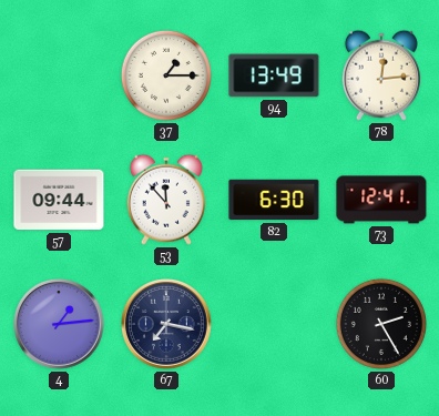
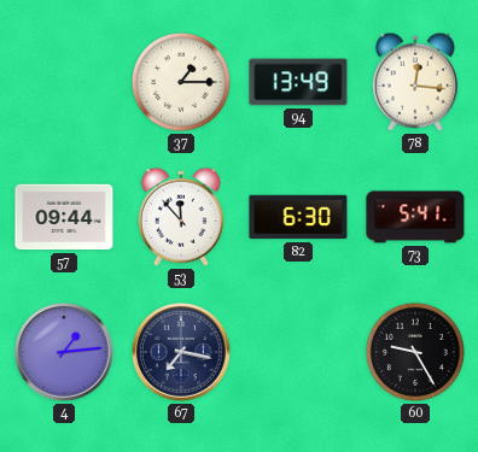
78: 12:14 -> 12:16 (415, 82)
73: 12:41 -> 5:41 (415, 217)
60: 2:25 -> 9:25 (415, 352)
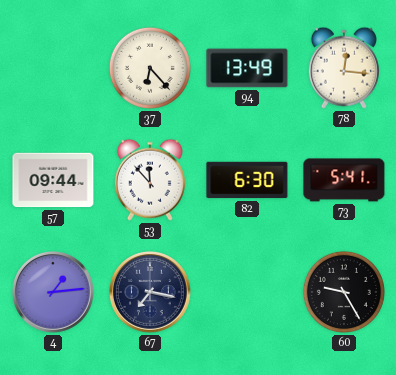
37: 1:15 -> 6:23 (150, 68)
